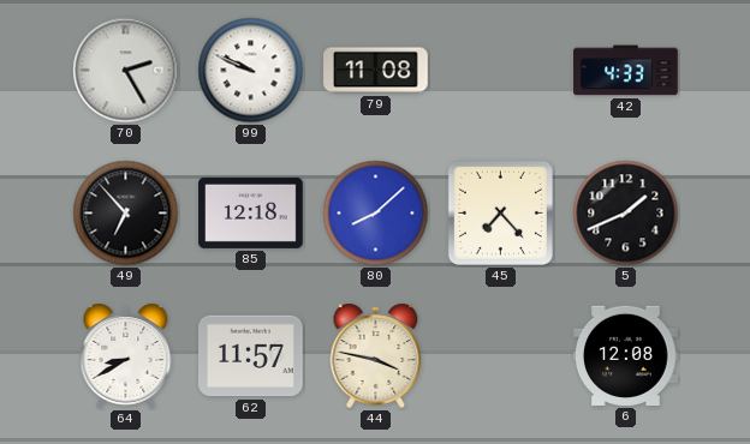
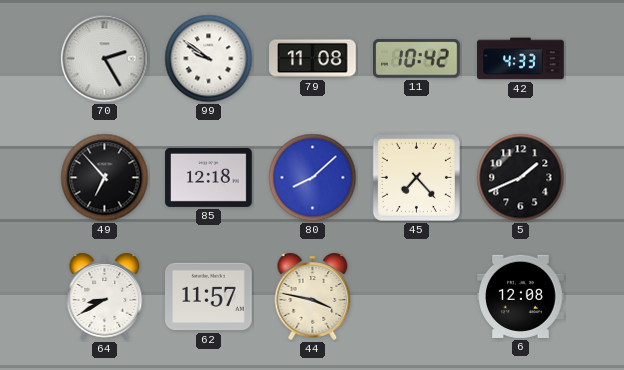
99: 9:49 -> 9:51 (209, 59)
11: none -> 10:42 (417, 59)
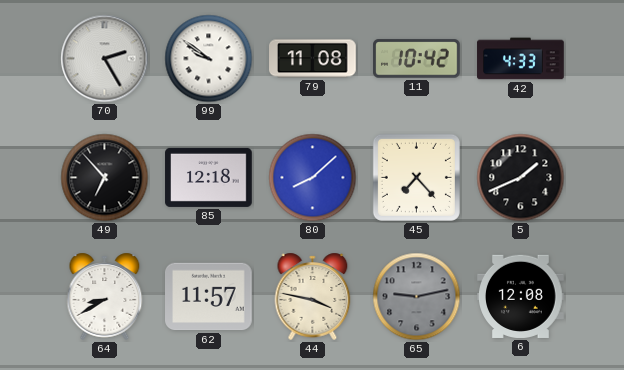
65: none -> 9:13 (417, 297)
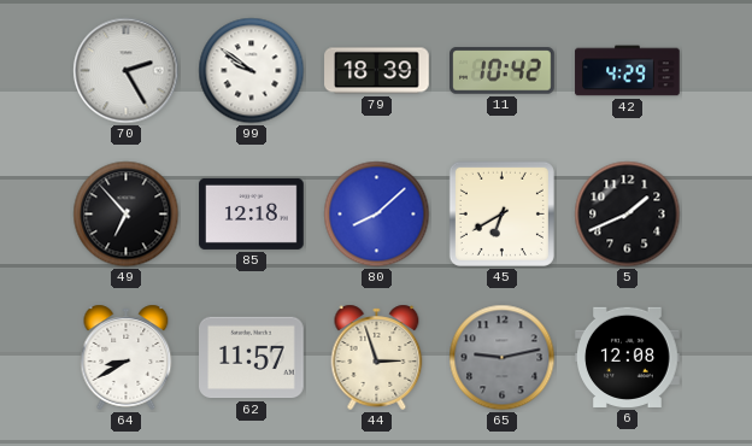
79: 11:08 -> 18:39 (377, 71)
42: 4:33 -> 4:29 (628, 71)
45: 7:23 -> 6:40 (501, 213)
44: 3:47 -> 2:57 (377, 357)
